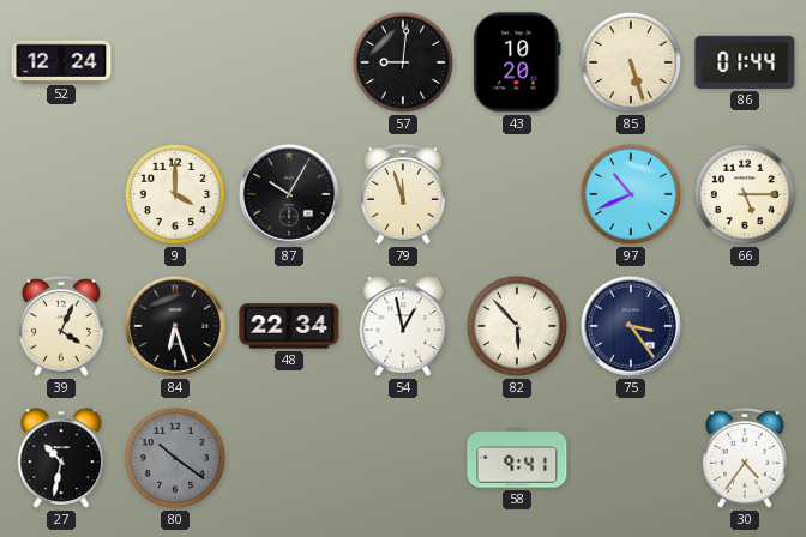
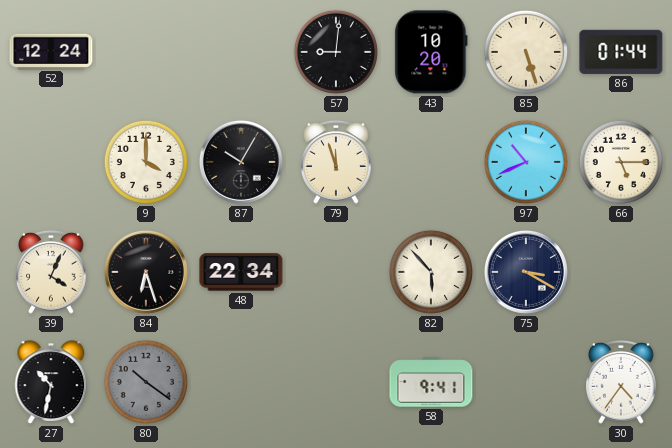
54: 12:58 -> none (403, 326)
75: 3:24 -> 3:20 (526, 272)
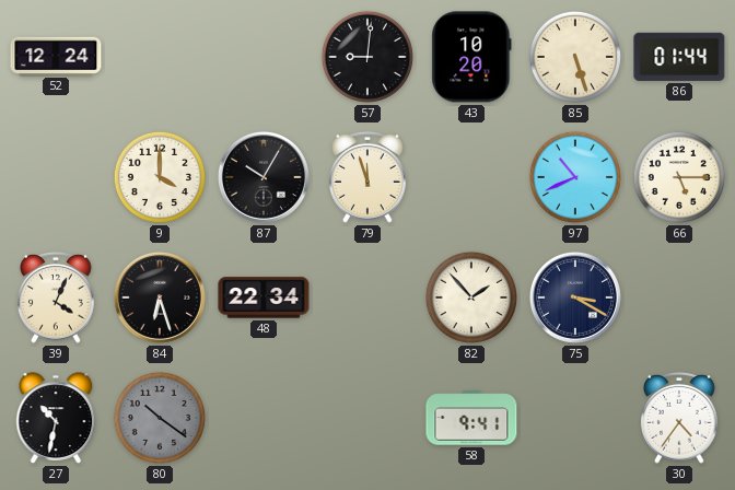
82: 5:53 -> 1:53 (471, 297)
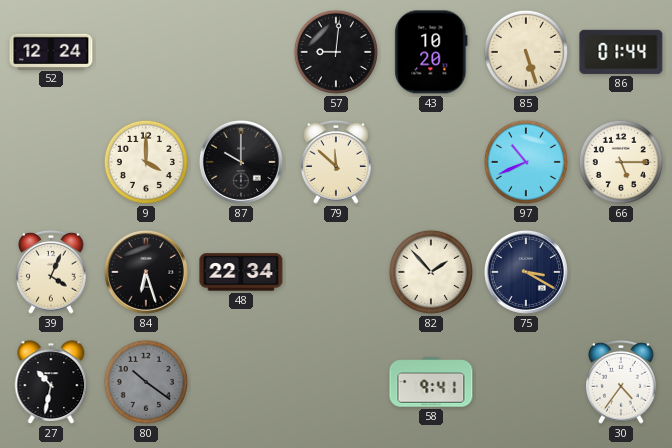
87: 10:05 -> 10:00 (241, 162)
79: 11:57 -> 11:52 (336, 162)
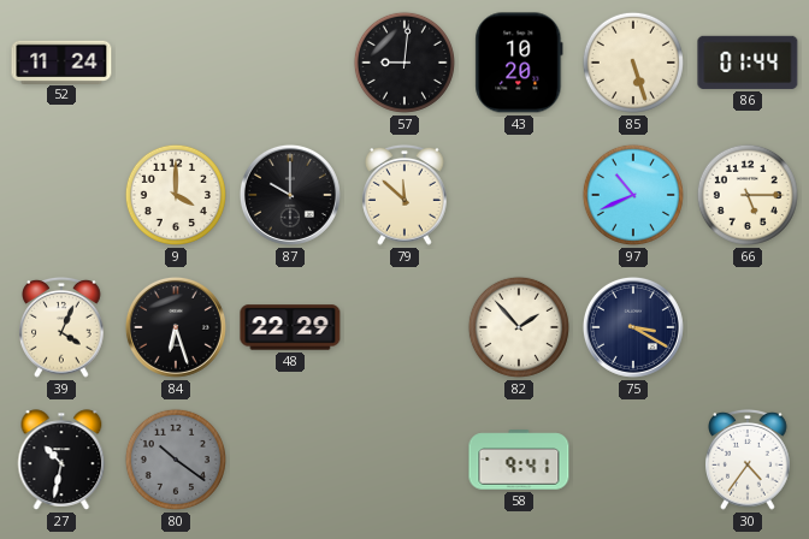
52: 12:24 -> 11:24 (61, 61)
48: 22:34 -> 22:29 (290, 327)
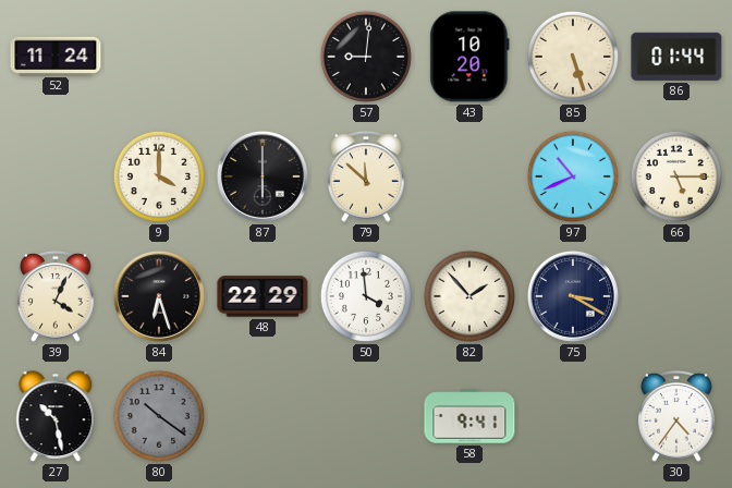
87: 10:00 -> 6:00 (263, 176)
50: none -> 3:59 (366, 296)
27: 10:32 -> 10:28 (56, 416)
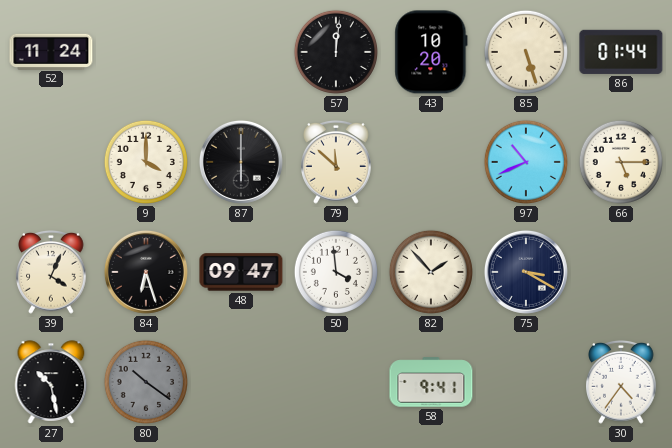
57: 9:01 -> 12:01 (336, 52)
48: 22:29 -> 09:47 (241, 272)
